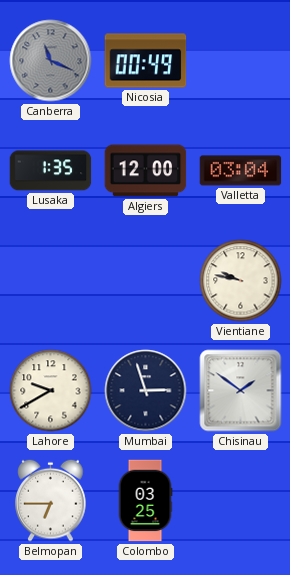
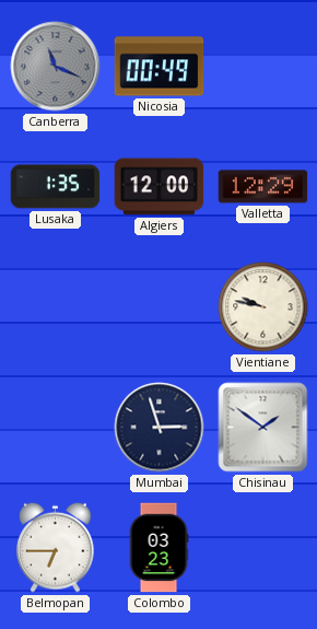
Valletta: 03:04 -> 12:29 (263, 187)
Lahore: 9:40 -> none (51, 391)
Colombo: 03:25 -> 03:23 (158, 548)
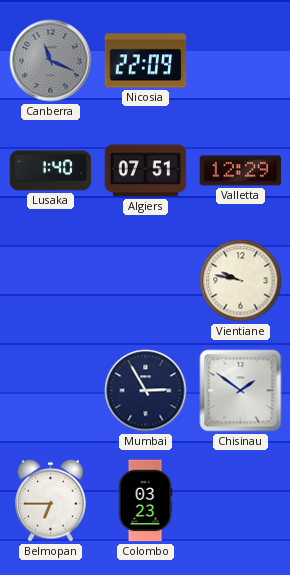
Nicosia: 00:49 -> 22:09 (146, 61)
Lusaka: 1:35 -> 1:40 (51, 171)
Algiers: 12:00 -> 07:51 (146, 171)
Mumbai: 2:57 -> 2:55 (146, 391)
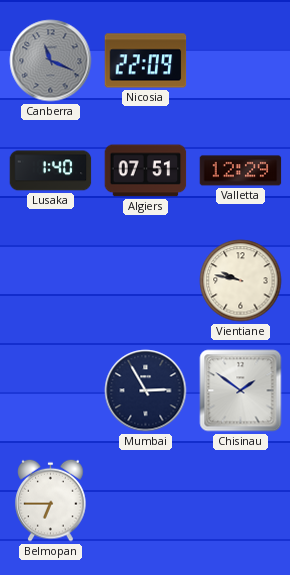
Colombo: 03:23 -> none (145, 501)
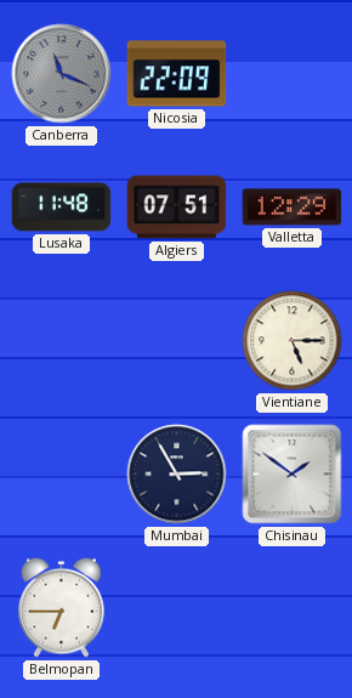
Lusaka: 1:40 -> 11:48 (62, 208)
Vientiane: 9:47 -> 5:15 (293, 341)
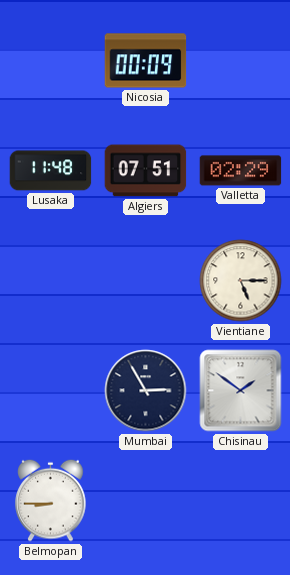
Canberra: 11:19 -> none (62, 74)
Nicosia: 22:09 -> 00:09 (146, 61)
Valletta: 12:29 -> 02:29 (241, 171)
Belmopan: 6:45 -> 8:45 (51, 500)
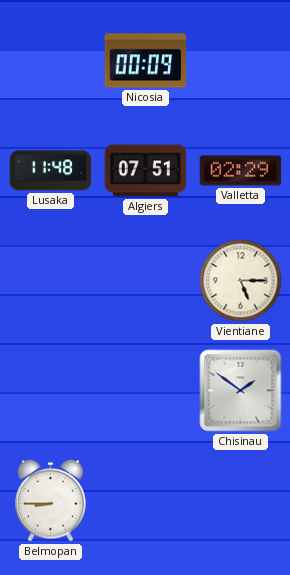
Mumbai: 2:55 -> none (146, 391)
